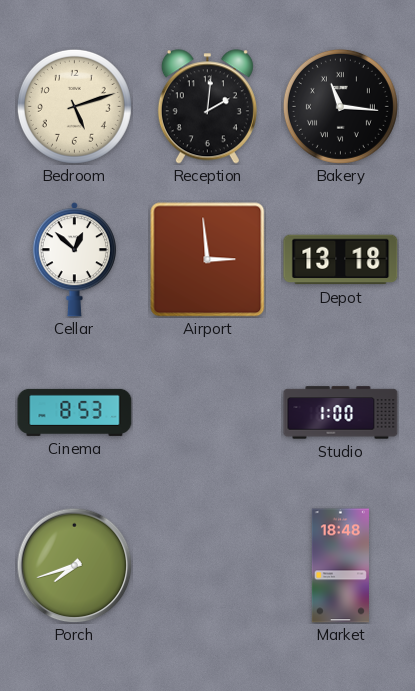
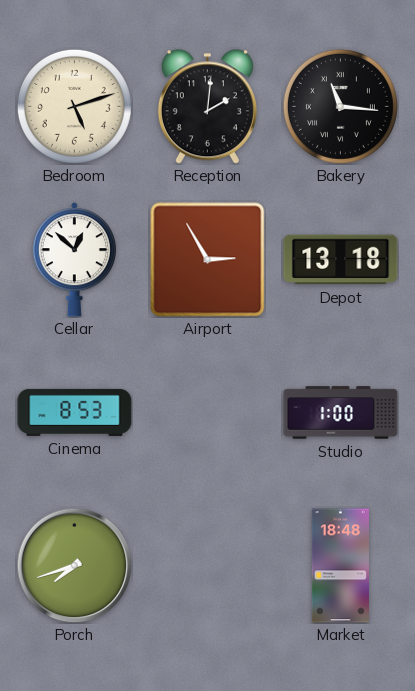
Airport: 2:59 -> 2:55 (208, 260)
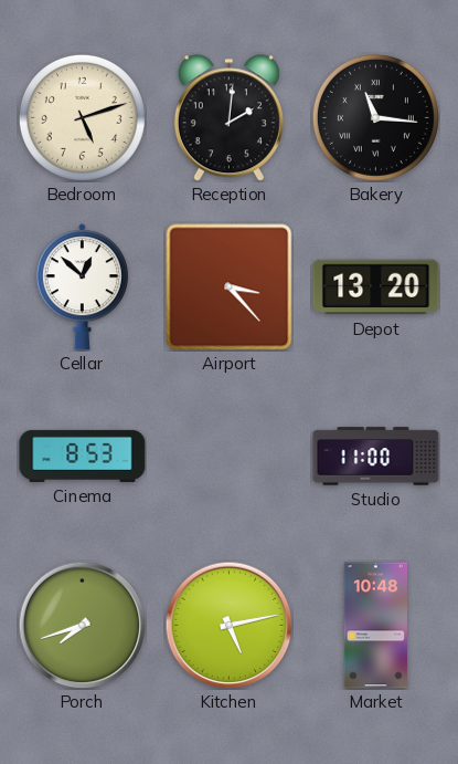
Airport: 2:55 -> 3:23 (230, 287)
Depot: 13:18 -> 13:20 (376, 287)
Studio: 1:00 -> 11:00 (376, 457)
Kitchen: none -> 5:13 (228, 625)
Market: 18:48 -> 10:48 (375, 626)
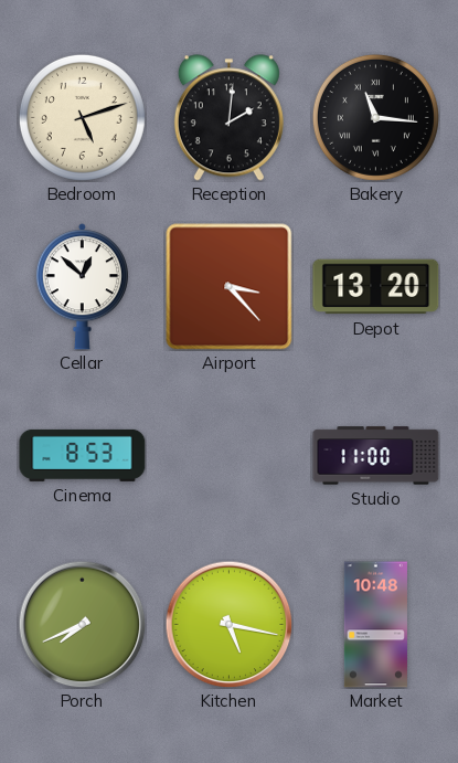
Porch: 7:42 -> 7:41 (82, 624)
Kitchen: 5:13 -> 5:17 (228, 624)
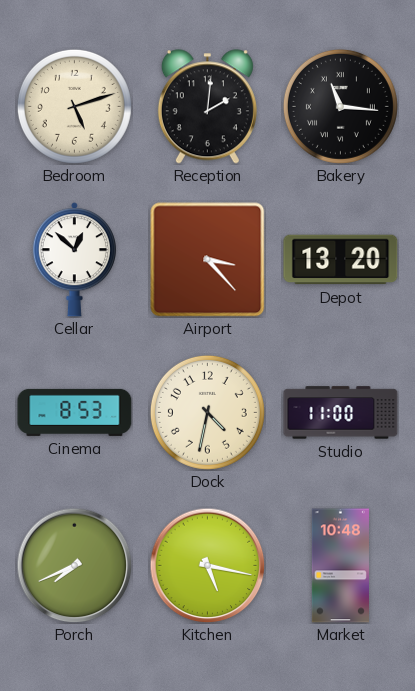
Dock: none -> 4:32 (207, 412)
